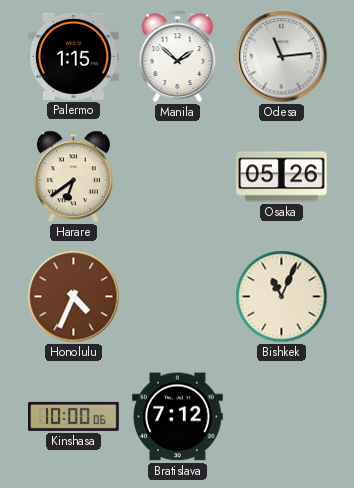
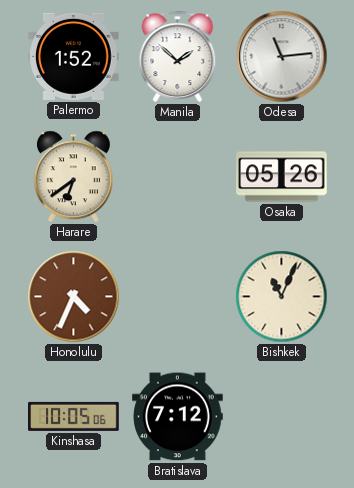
Palermo: 1:15 -> 1:52 (74, 56)
Kinshasa: 10:00 -> 10:05 (74, 416)
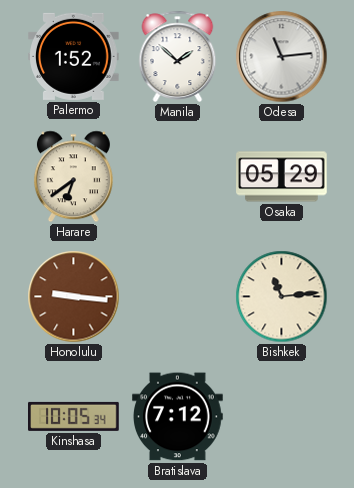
Osaka: 05:26 -> 05:29 (282, 177)
Honolulu: 4:34 -> 9:16 (74, 297)
Bishkek: 11:04 -> 11:14 (282, 297)
Kinshasa: 10:05:06 -> 10:05:34 (74, 416)
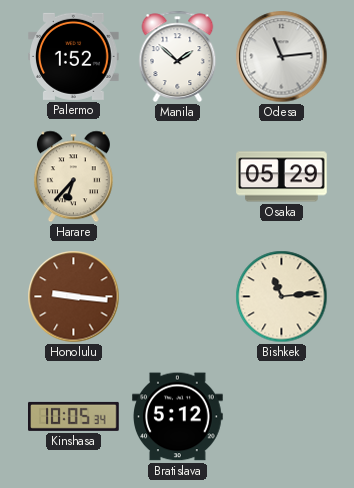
Harare: 6:39 -> 6:37 (73, 177)
Bratislava: 7:12 -> 5:12 (178, 417)
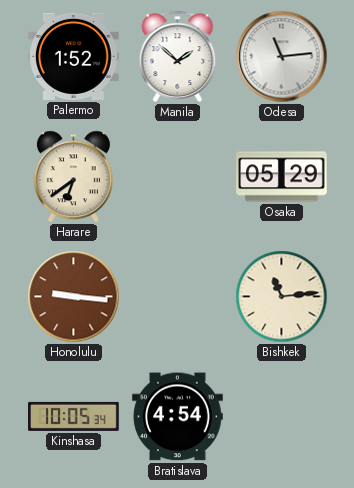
Harare: 6:37 -> 6:39 (73, 177)
Bratislava: 5:12 -> 4:54 (178, 417)
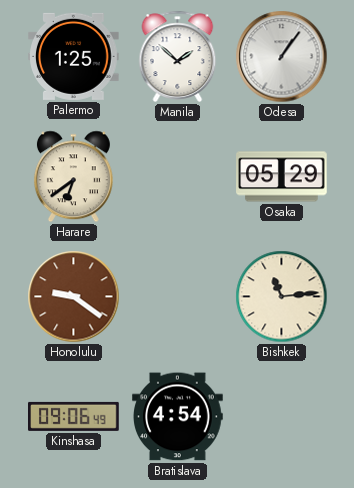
Palermo: 1:52 -> 1:25 (74, 56)
Odesa: 11:14 -> 1:06 (282, 57)
Honolulu: 9:16 -> 9:21 (74, 297)
Kinshasa: 10:05 -> 09:06 (74, 416)
